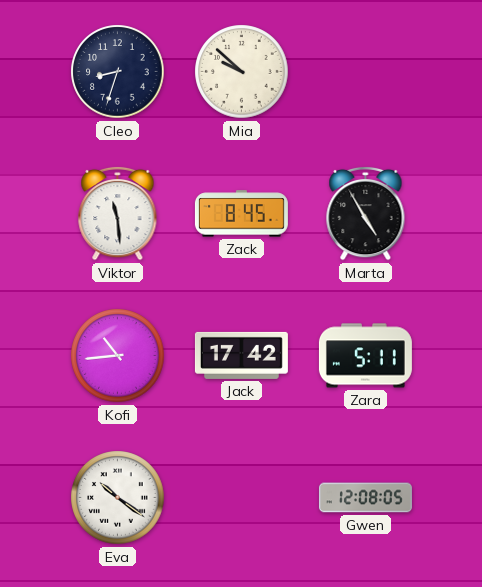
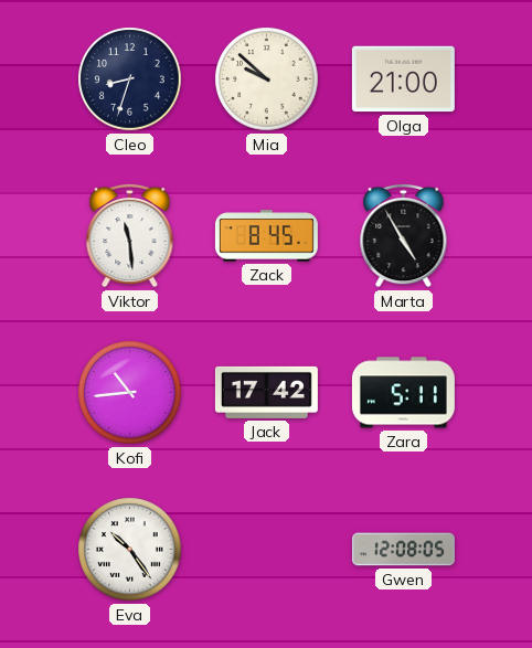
Olga: none -> 21:00 (403, 79)
Eva: 10:21 -> 10:24 (130, 550)
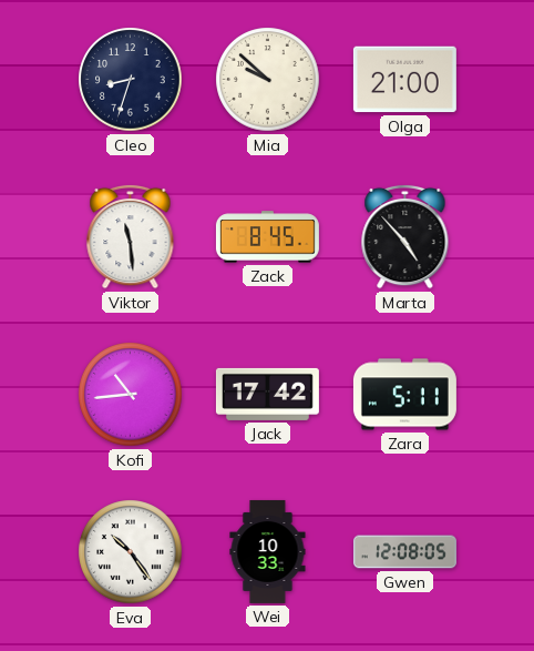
Marta: 4:55 -> 4:53 (405, 236)
Wei: none -> 10:33 (268, 551)
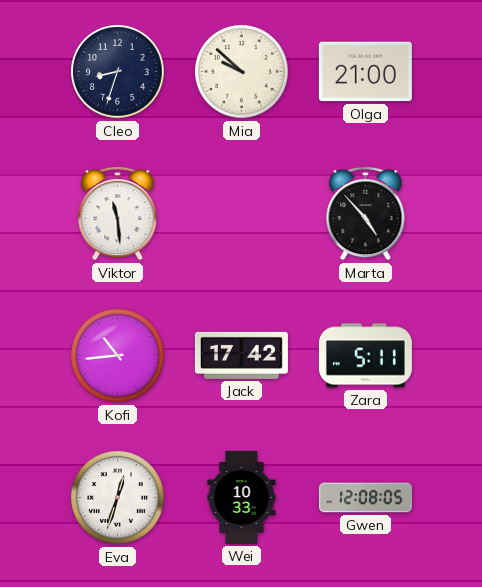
Zack: 8:45 -> none (267, 237)
Eva: 10:24 -> 12:33 (118, 498)
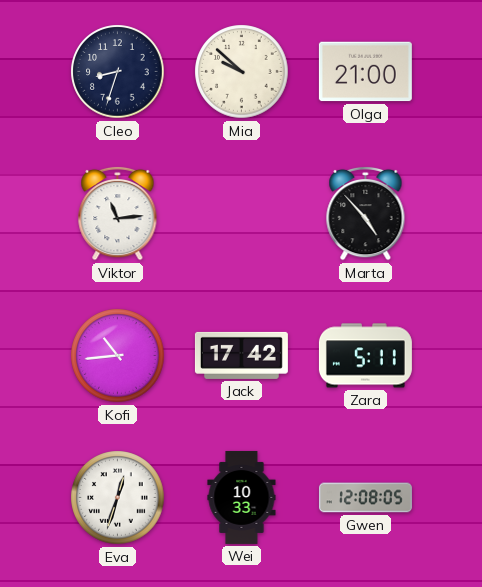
Viktor: 11:29 -> 11:14 (118, 213)
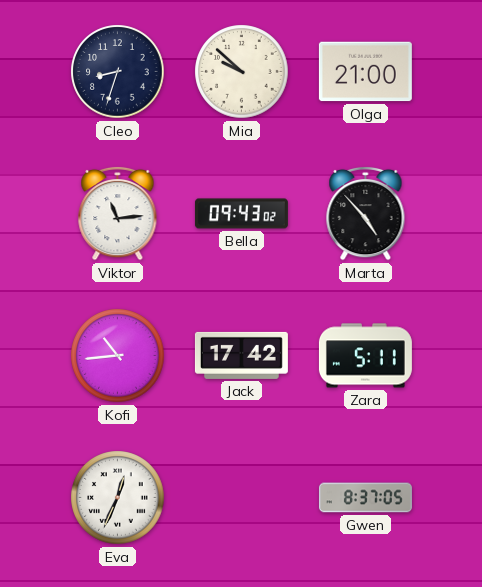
Bella: none -> 09:43 (241, 214)
Eva: 12:33 -> 12:34 (118, 498)
Wei: 10:33 -> none (242, 497)
Gwen: 12:08 -> 8:37 (365, 498)
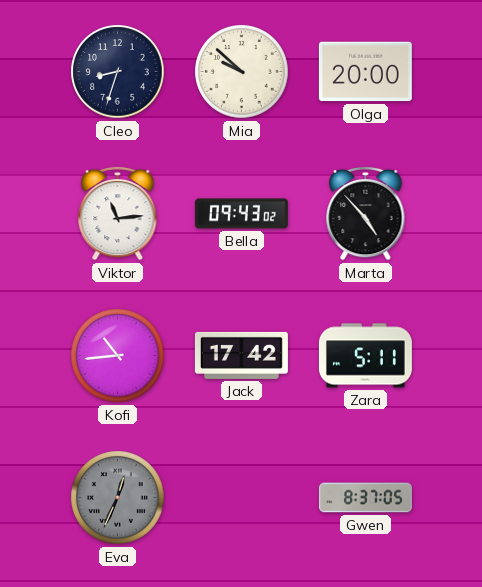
Olga: 21:00 -> 20:00 (365, 72)
Eva dial: white -> grey (118, 498)
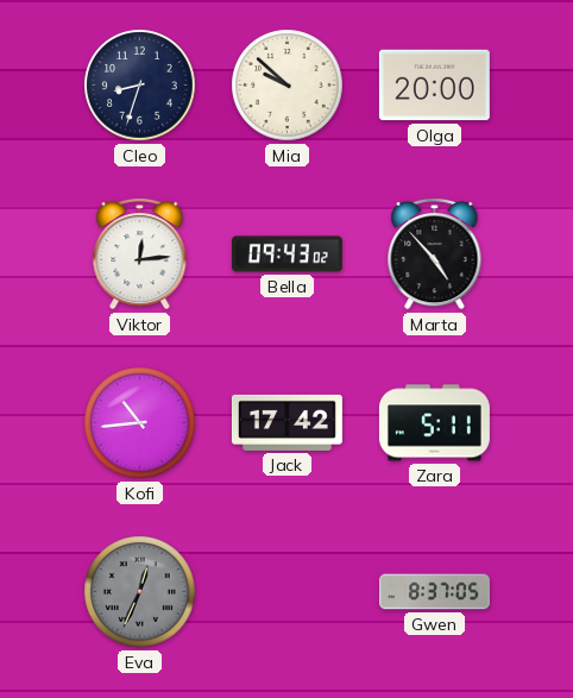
Viktor: 11:14 -> 12:14 (140, 253)
